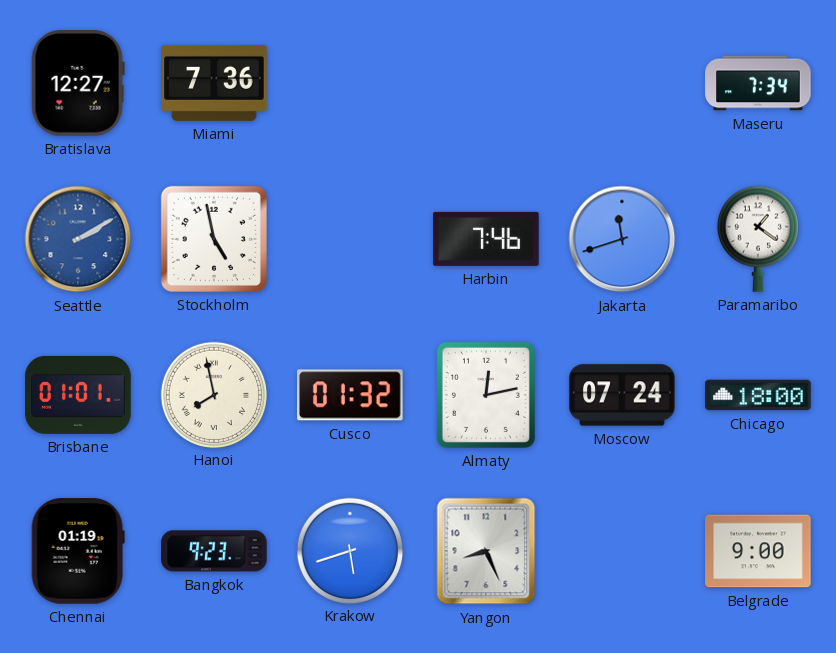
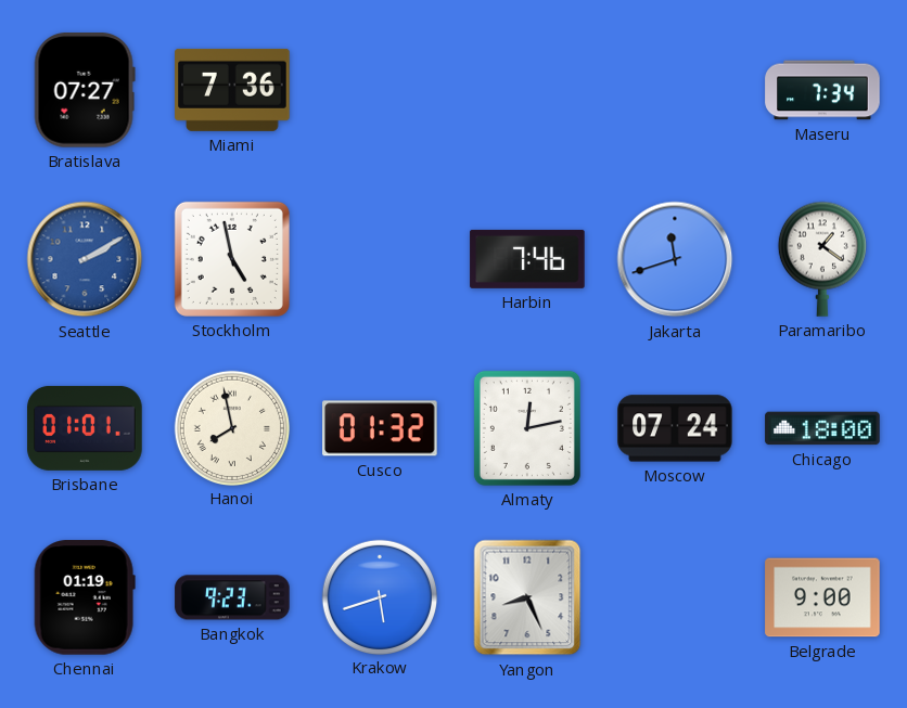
Bratislava: 12:27 -> 07:27 (85, 90)
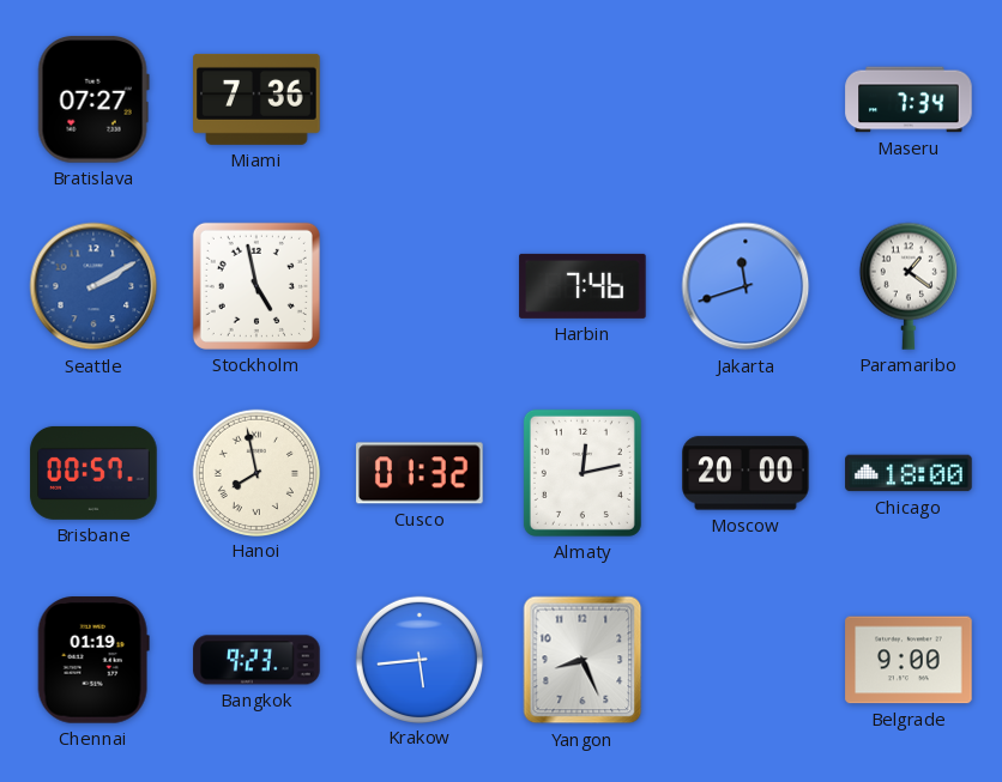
Brisbane: 01:01 -> 00:57 (93, 473)
Moscow: 07:24 -> 20:00 (746, 473)
Krakow: 5:42 -> 5:44 (418, 659)
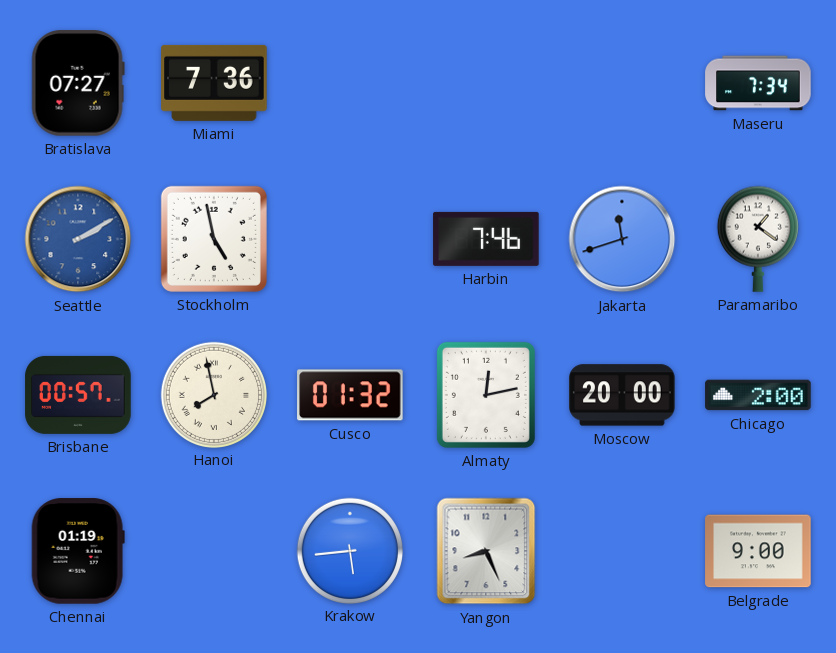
Chicago: 18:00 -> 2:00 (758, 395)
Bangkok: 9:23 -> none (256, 660)
